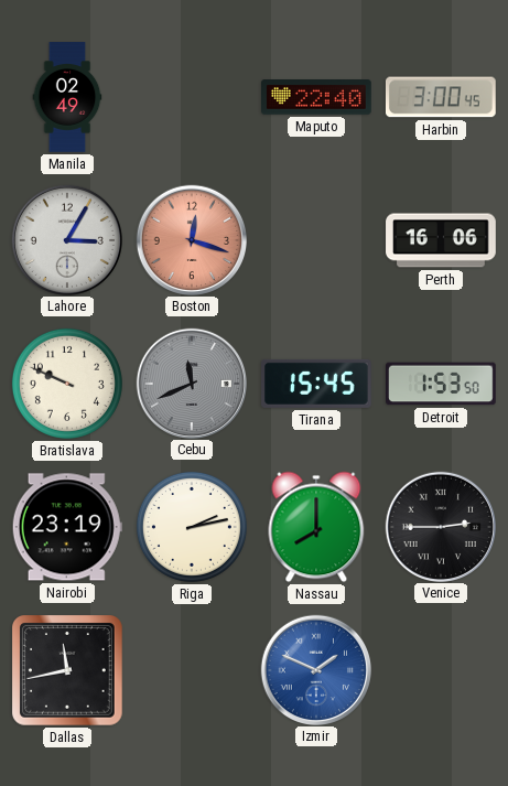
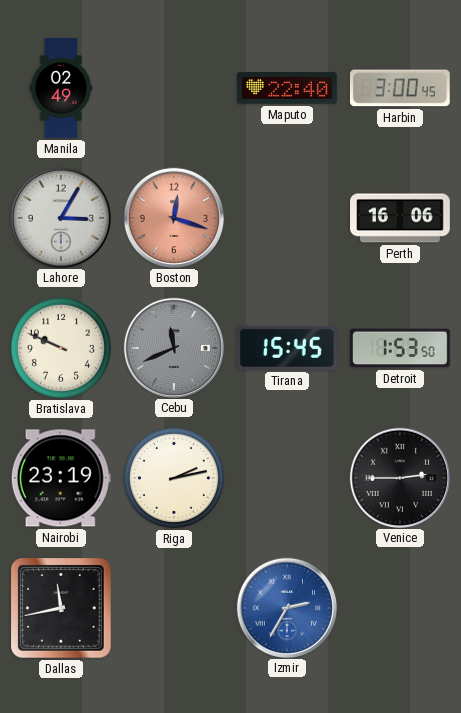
Nassau: 8:00 -> none (316, 527)
Izmir: 1:49 -> 2:35 (286, 607)
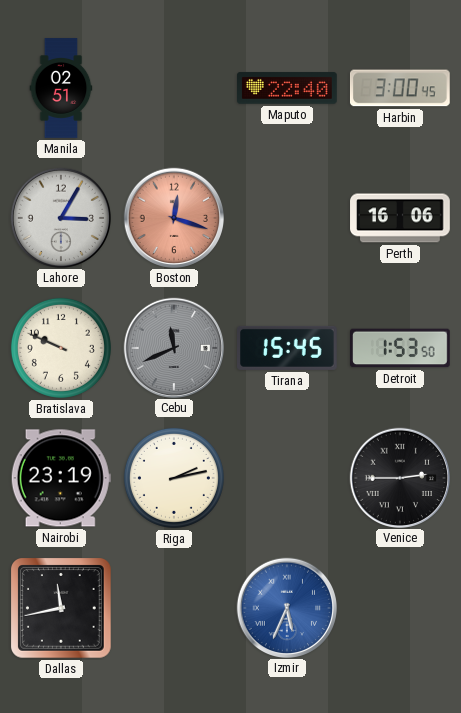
Manila: 02:49 -> 02:51 (61, 88)
Izmir: 2:35 -> 5:34 (286, 607)
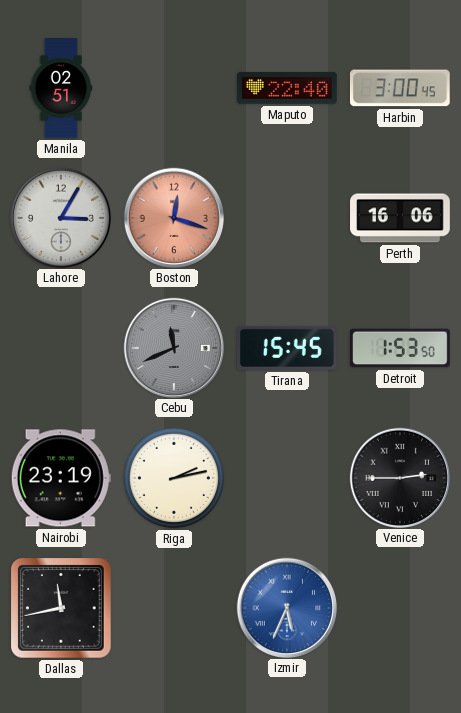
Bratislava: 9:49 -> none (61, 348)
